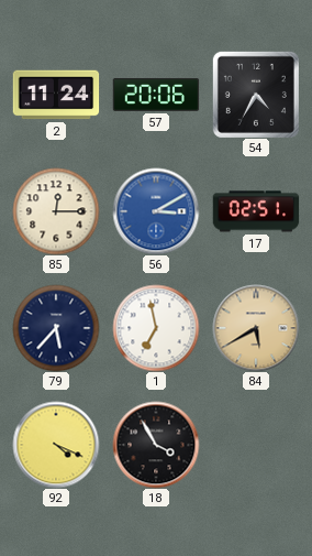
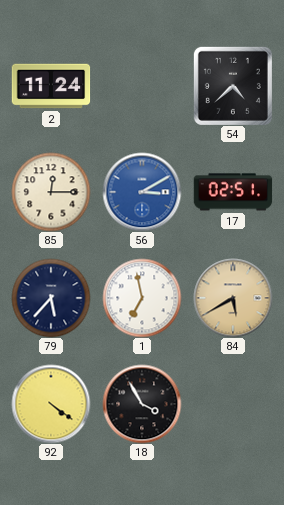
57: 20:06 -> none (156, 95)
54: 4:35 -> 4:38 (233, 86)
92: 4:19 -> 4:21 (51, 404)
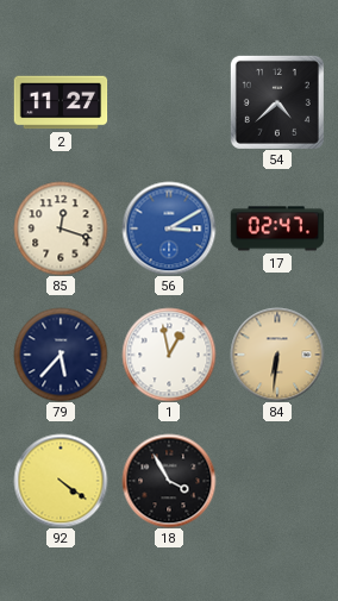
2: 11:24 -> 11:27 (61, 102)
85: 12:15 -> 12:18 (61, 228)
17: 02:51 -> 02:47 (277, 228)
1: 6:58 -> 12:58 (169, 355)
84: 5:40 -> 6:31 (277, 355)
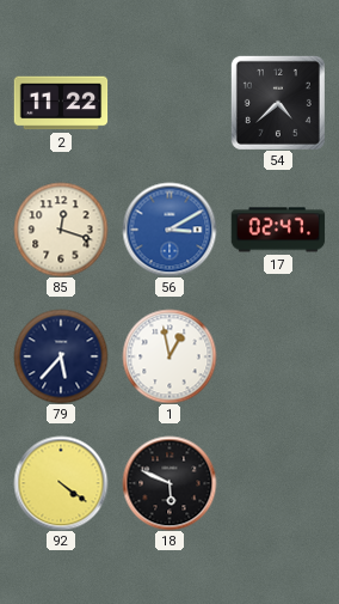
2: 11:27 -> 11:22 (61, 103)
84: 6:31 -> none (277, 355)
18: 3:55 -> 5:49 (169, 483)
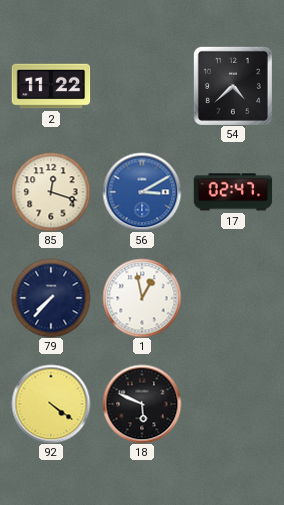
79: 5:37 -> 7:37 (51, 298)
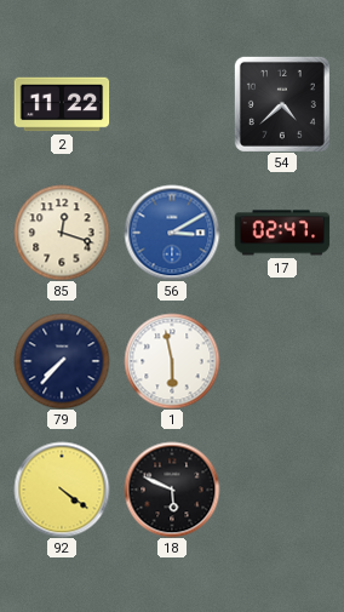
1: 12:58 -> 5:58 (172, 361)
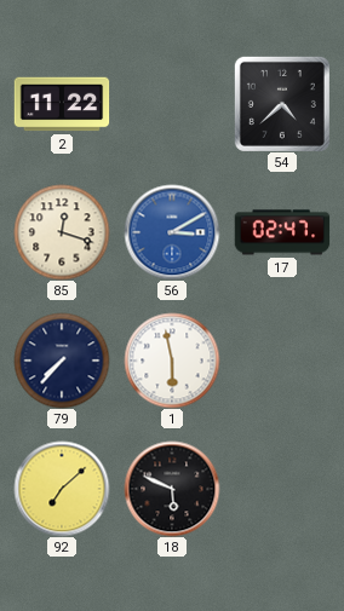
92: 4:21 -> 7:08 (62, 489)
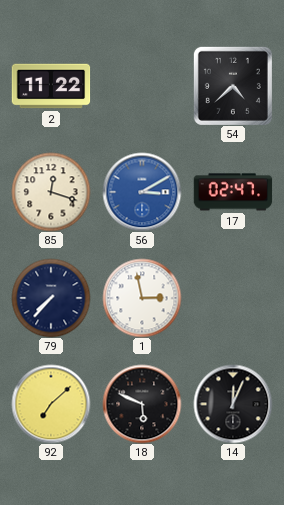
1: 5:58 -> 2:58 (142, 298)
14: none -> 12:04 (233, 404)
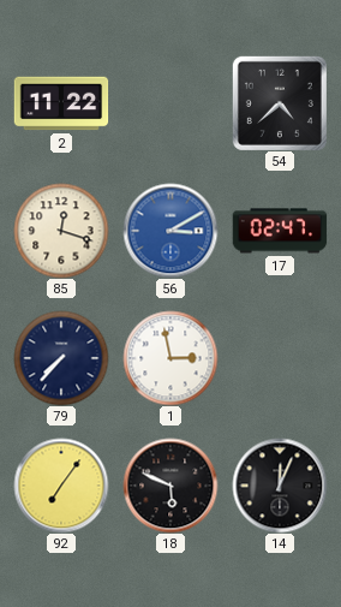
92: 7:08 -> 7:06 (61, 486)
